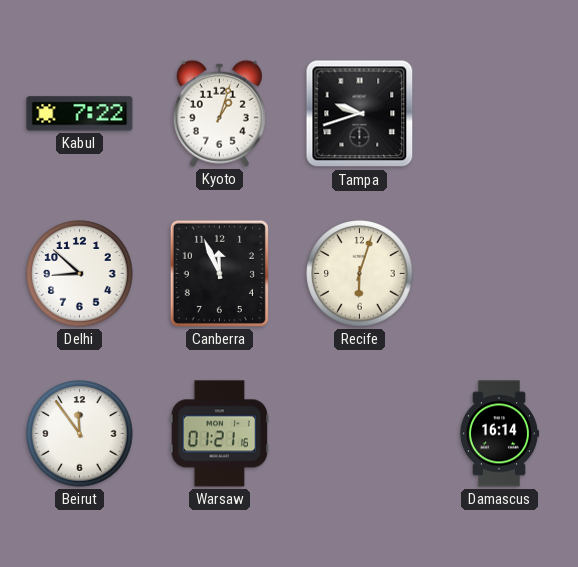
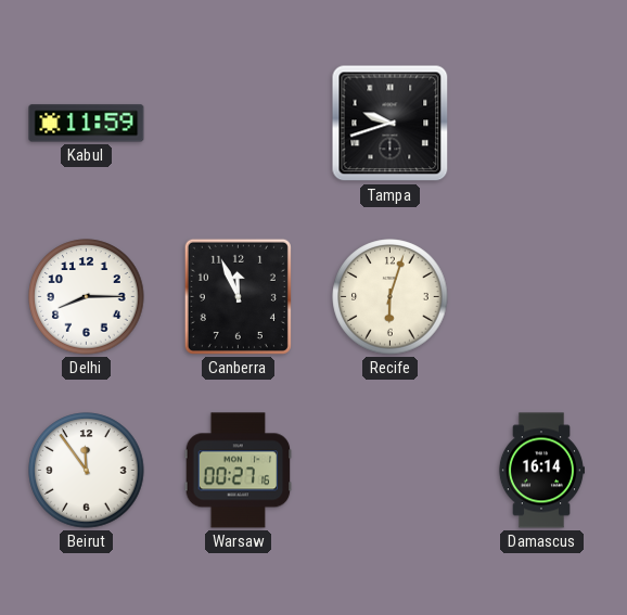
Kabul: 7:22 -> 11:59 (87, 124)
Kyoto: 1:03 -> none (219, 113)
Delhi: 8:52 -> 8:15 (87, 297)
Warsaw: 01:21 -> 00:27 (239, 471)
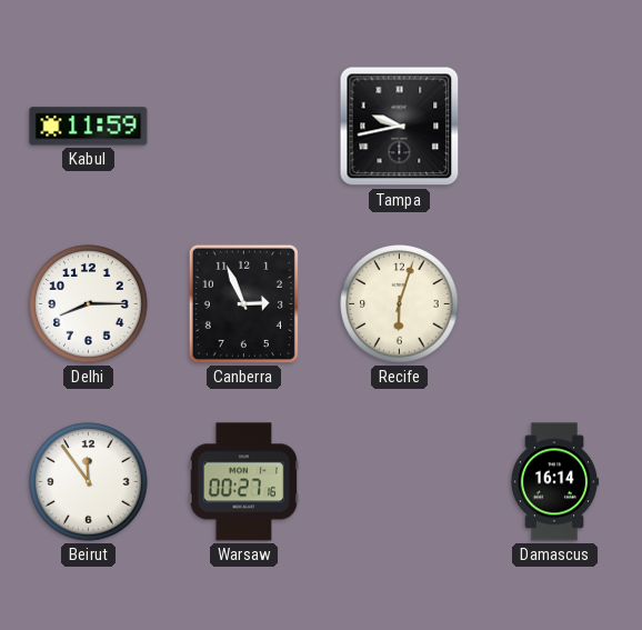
Tampa: 9:42 -> 9:43 (400, 127)
Canberra: 11:56 -> 2:56 (243, 303)
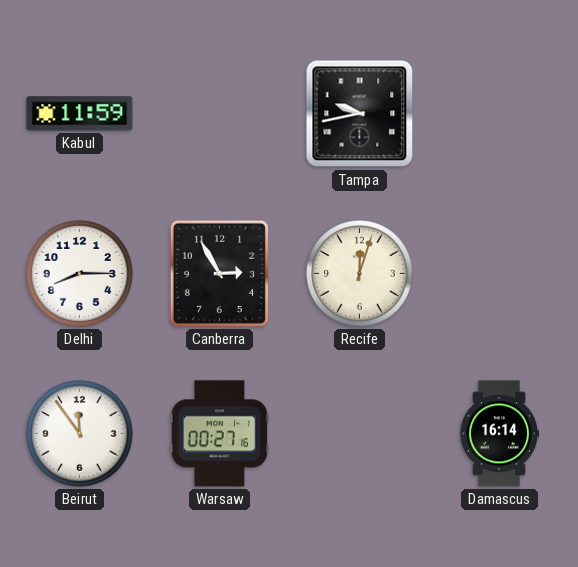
Canberra: 2:56 -> 2:55 (219, 273)
Recife: 6:03 -> 12:03 (360, 274)
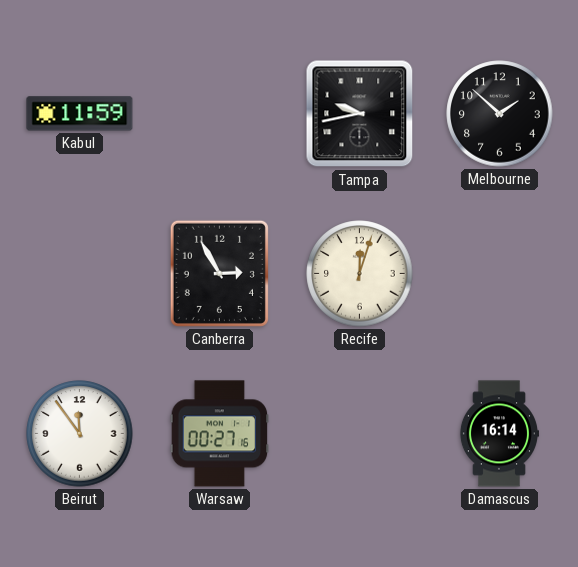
Melbourne: none -> 1:52 (500, 114)
Delhi: 8:15 -> none (80, 274)
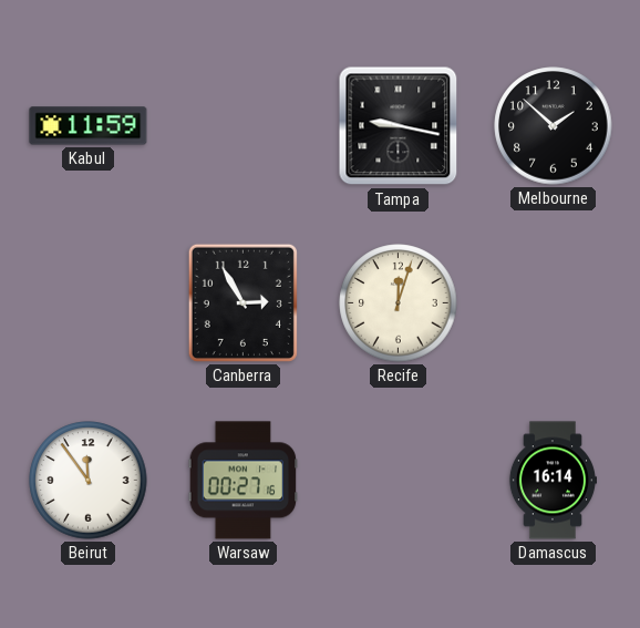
Tampa: 9:43 -> 9:17 (399, 126)
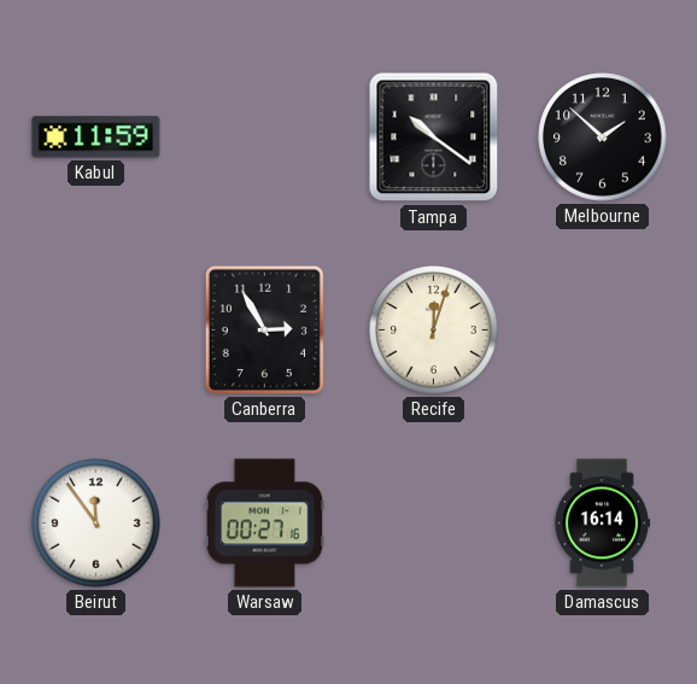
Tampa: 9:17 -> 10:21 (434, 138)
